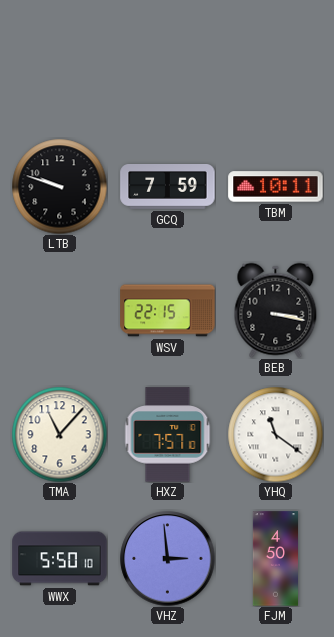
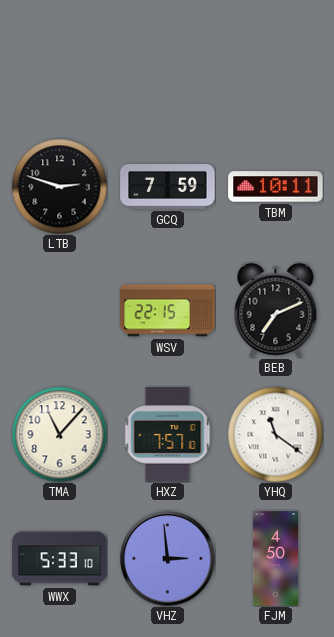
LTB: 9:48 -> 2:48 (59, 186)
BEB: 3:17 -> 7:11 (276, 310)
WWX: 5:50 -> 5:33 (60, 559)
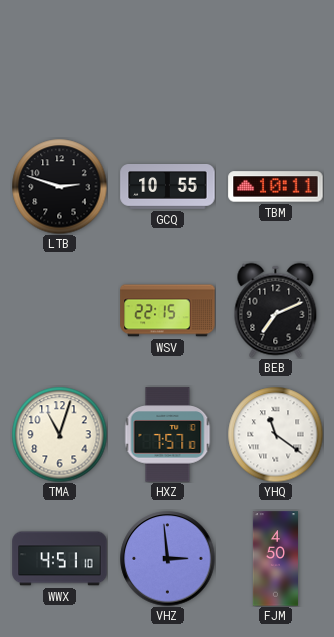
GCQ: 7:59 -> 10:55 (168, 187)
TMA: 11:07 -> 11:03 (59, 434)
WWX: 5:33 -> 4:51 (60, 559)
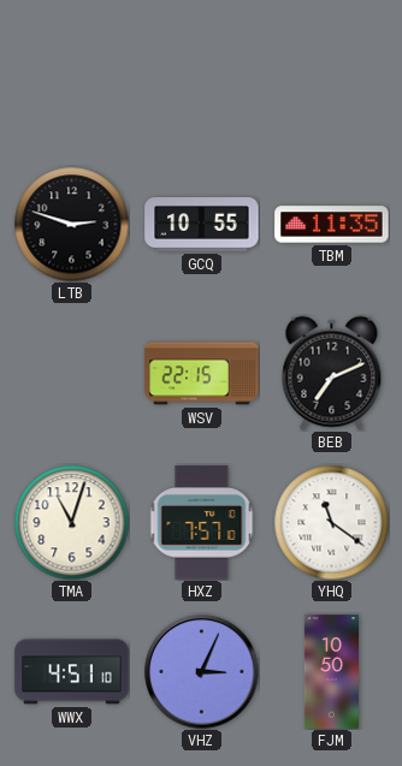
TBM: 10:11 -> 11:35 (332, 225)
VHZ: 2:59 -> 3:04 (202, 672)
FJM: 4:50 -> 10:50 (331, 672)
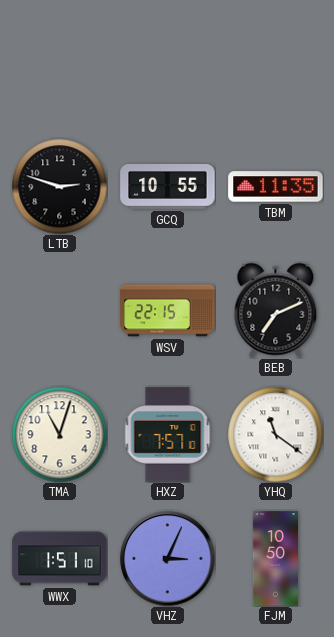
WWX: 4:51 -> 1:51 (60, 559)
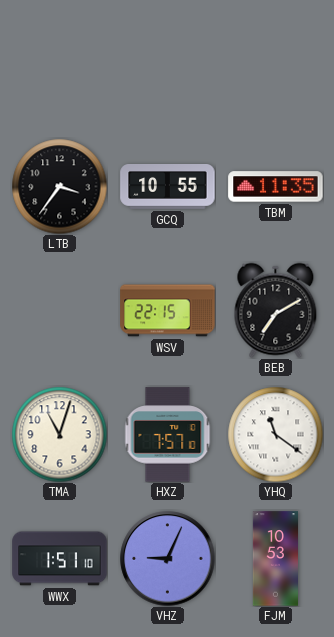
LTB: 2:48 -> 3:36 (59, 186)
BEB: 7:11 -> 7:10 (276, 310)
VHZ: 3:04 -> 9:04 (168, 559)
FJM: 10:50 -> 10:53 (275, 559)
